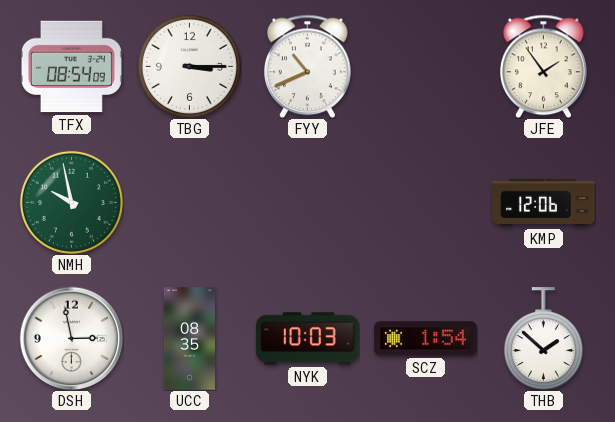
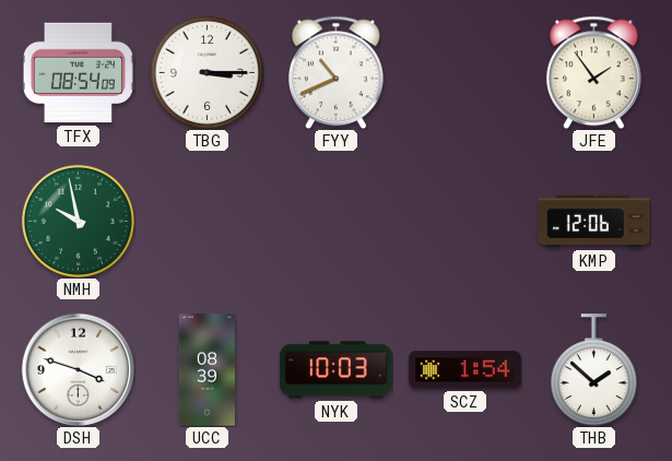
DSH: 2:58 -> 3:48 (78, 369)
UCC: 08:35 -> 08:39 (207, 370)
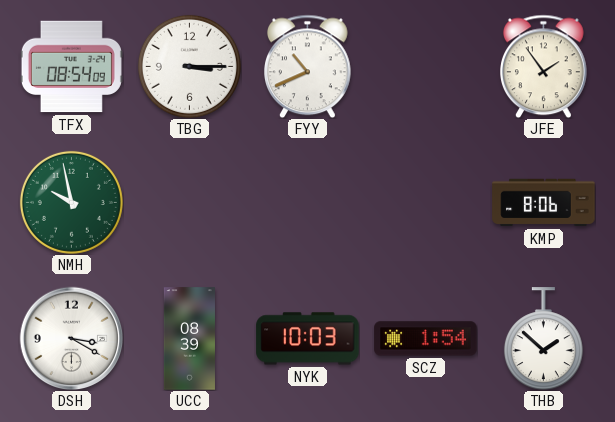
KMP: 12:06 -> 8:06 (544, 203)
DSH: 3:48 -> 3:20 (71, 338)
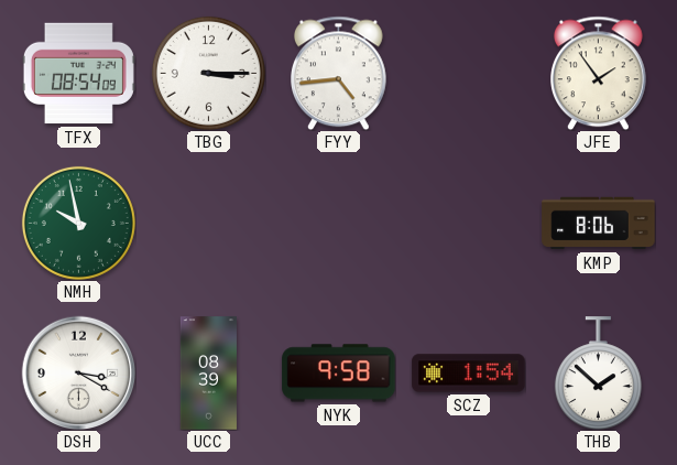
FYY: 10:41 -> 4:44 (339, 73)
NYK: 10:03 -> 9:58 (339, 374)
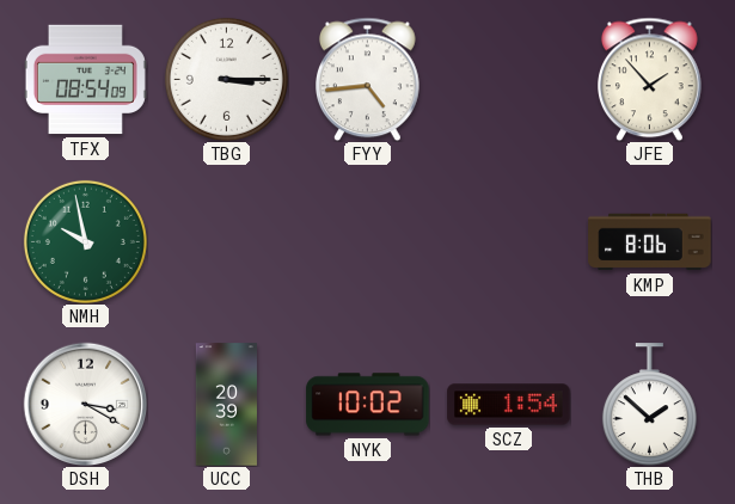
JFE: 1:54 -> 1:53 (650, 79)
UCC: 08:39 -> 20:39 (226, 405)
NYK: 9:58 -> 10:02 (368, 405)
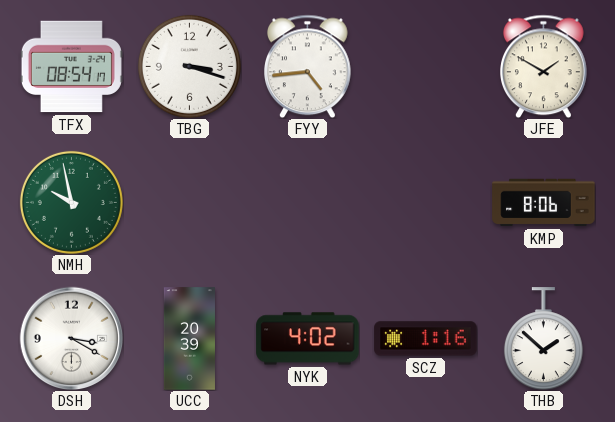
TFX: 08:54:09 -> 08:54:17 (71, 67)
TBG: 3:15 -> 3:18 (189, 66)
JFE: 1:53 -> 1:50 (544, 66)
NYK: 10:02 -> 4:02 (308, 339)
SCZ: 1:54 -> 1:16 (426, 339)
